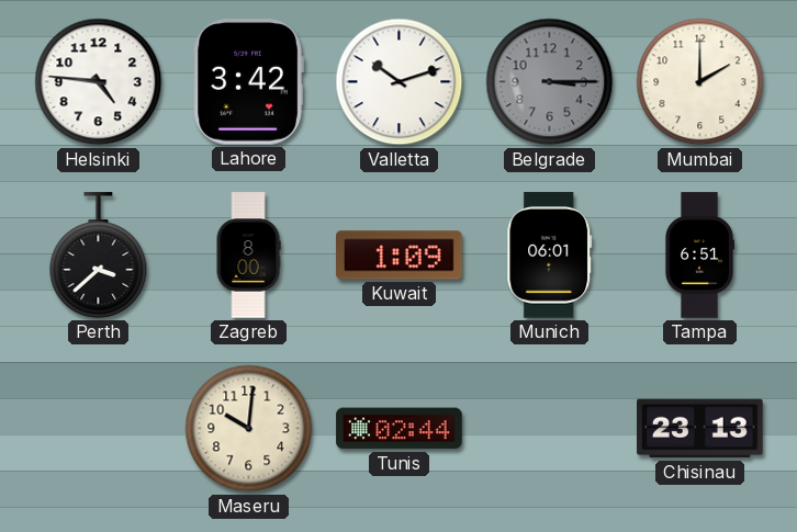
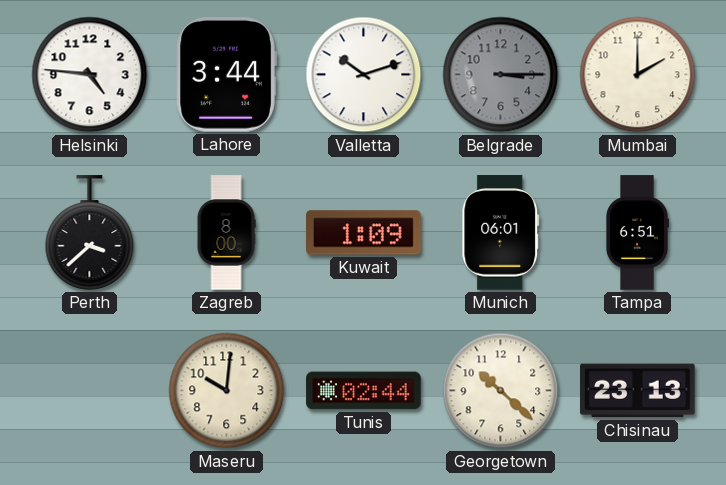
Lahore: 3:42 -> 3:44 (226, 75)
Georgetown: none -> 10:22 (501, 391)
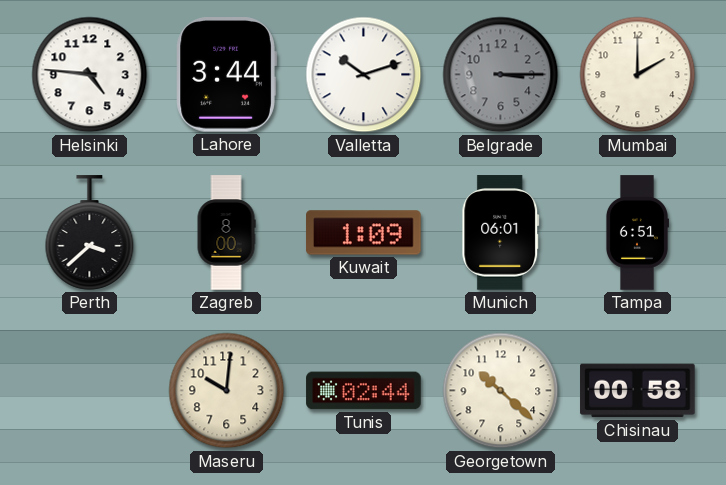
Chisinau: 23:13 -> 00:58 (638, 391)
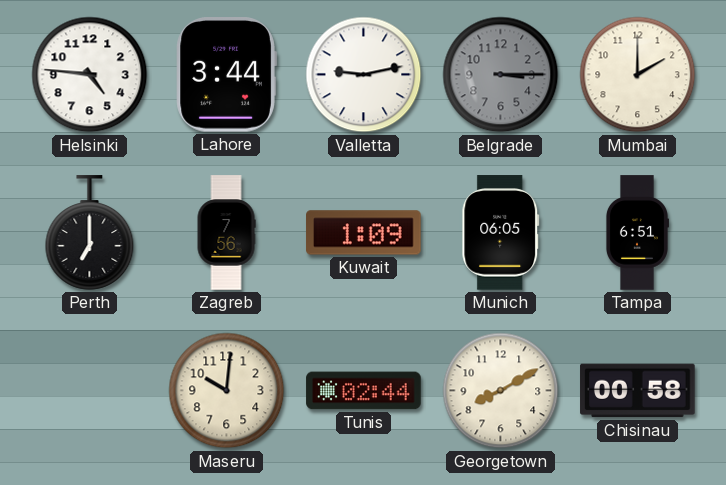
Valletta: 10:12 -> 9:13 (364, 75)
Perth: 3:38 -> 7:00 (90, 233)
Zagreb: 8:00 -> 7:56 (226, 233)
Munich: 06:01 -> 06:05 (501, 233)
Georgetown: 10:22 -> 8:10 (501, 391)
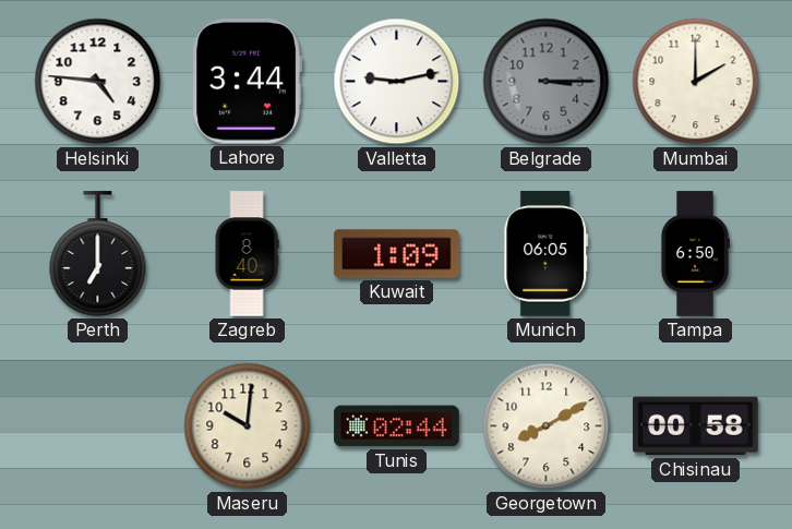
Zagreb: 7:56 -> 8:40 (247, 254)
Tampa: 6:51 -> 6:50 (695, 254)
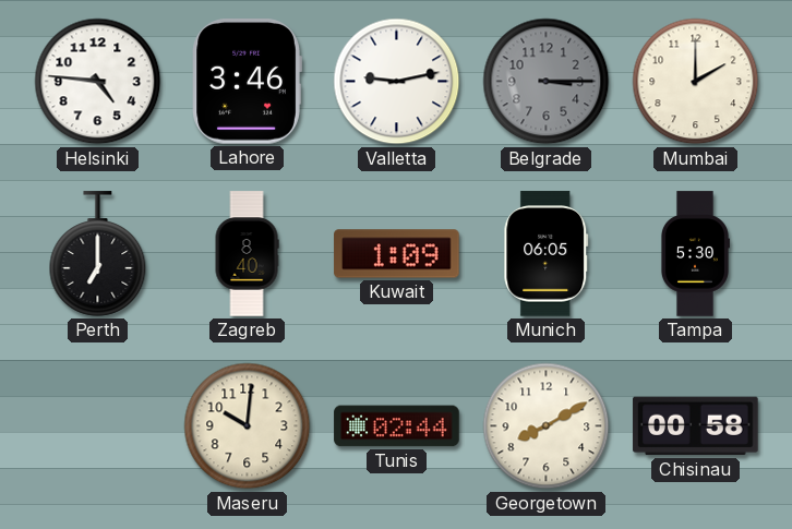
Lahore: 3:44 -> 3:46 (247, 82)
Tampa: 6:50 -> 5:30 (695, 254)
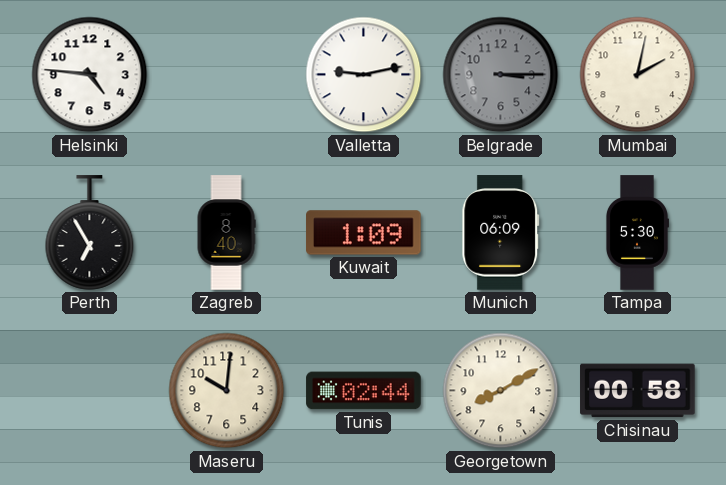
Lahore: 3:46 -> none (247, 82)
Mumbai: 2:00 -> 2:02 (638, 75)
Perth: 7:00 -> 6:55 (90, 233)
Munich: 06:05 -> 06:09 (501, 233)
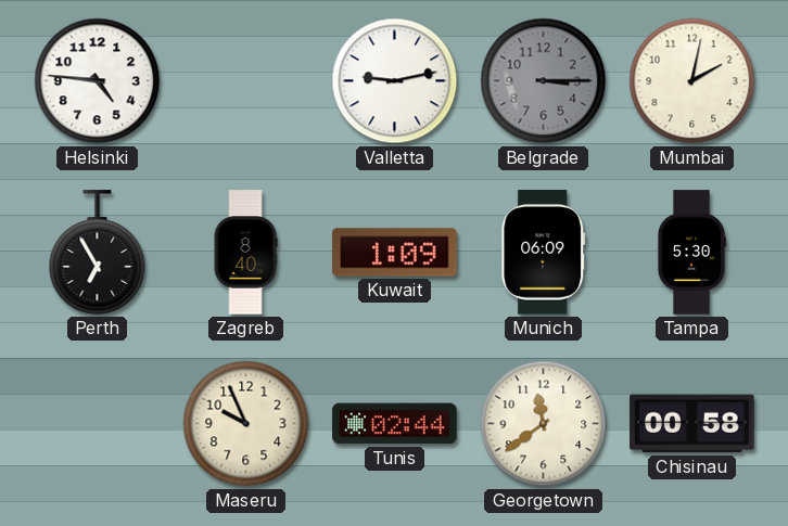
Maseru: 10:01 -> 9:56 (246, 424)
Georgetown: 8:10 -> 11:39 (544, 424)
